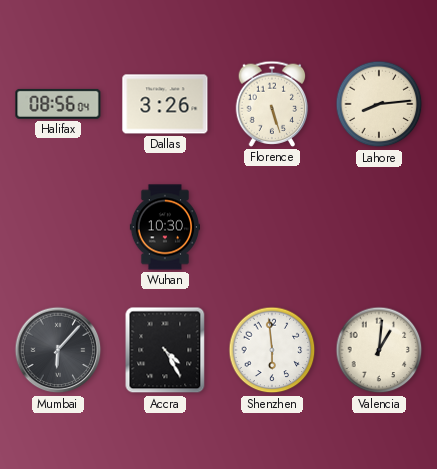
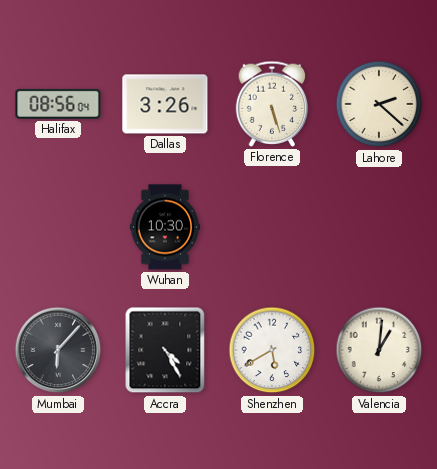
Lahore: 8:14 -> 2:22 (379, 104)
Shenzhen: 5:59 -> 5:40 (272, 350)
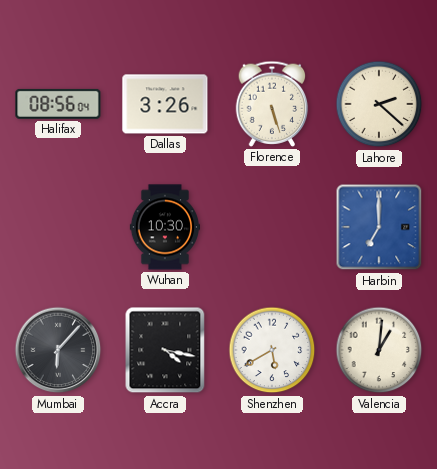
Harbin: none -> 7:00 (379, 227)
Accra: 4:25 -> 4:17 (165, 350)
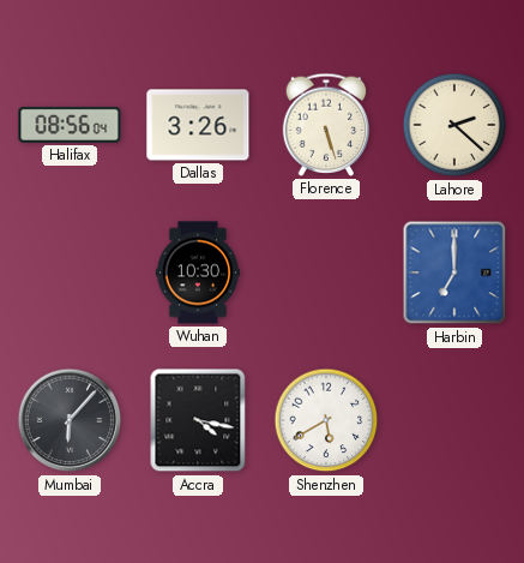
Valencia: 1:01 -> none (379, 350)
